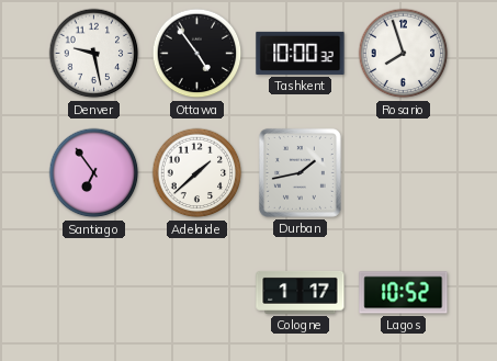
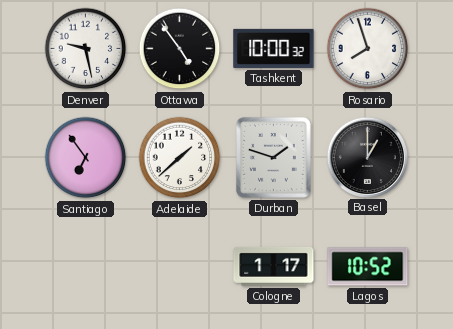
Durban: 1:43 -> 1:48 (273, 157)
Basel: none -> 1:00 (367, 157)
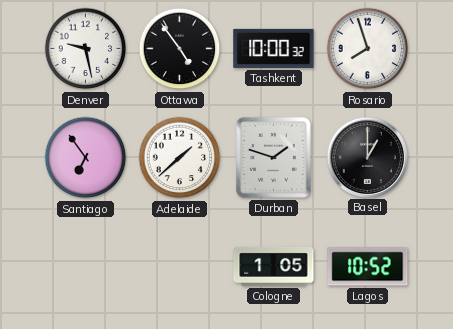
Cologne: 1:17 -> 1:05 (274, 266)
